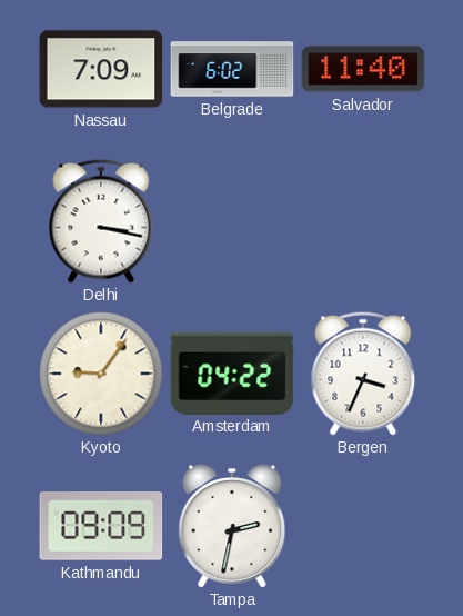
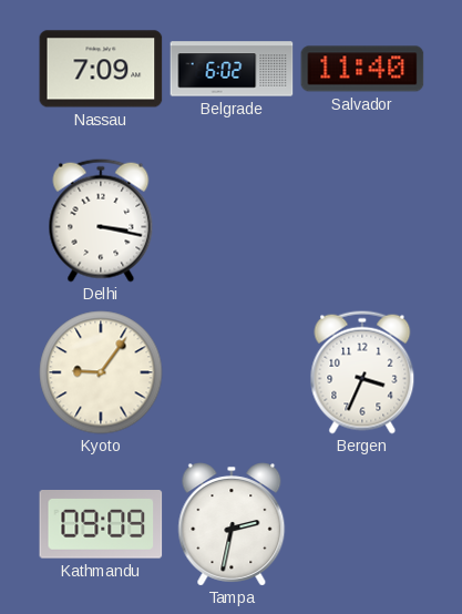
Amsterdam: 04:22 -> none (232, 372)
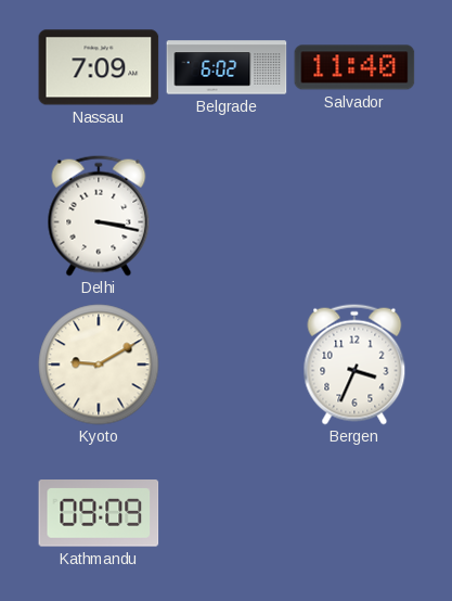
Kyoto: 9:06 -> 9:10 (99, 365)
Tampa: 2:32 -> none (232, 524)
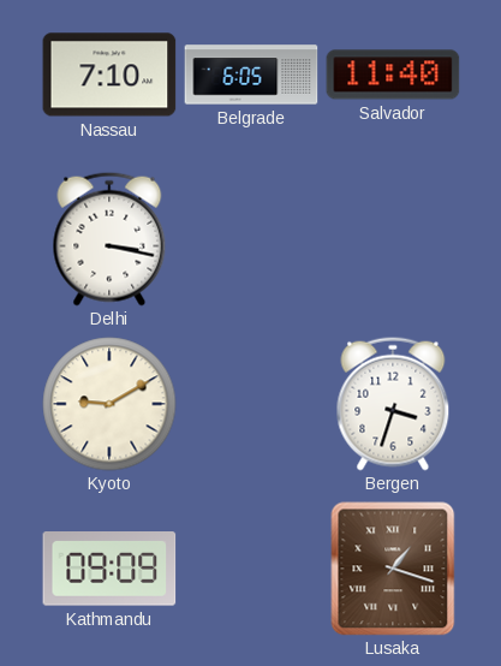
Nassau: 7:09 -> 7:10 (109, 75)
Belgrade: 6:02 -> 6:05 (251, 75)
Bergen: 3:34 -> 3:33 (393, 404)
Lusaka: none -> 1:18 (393, 569)
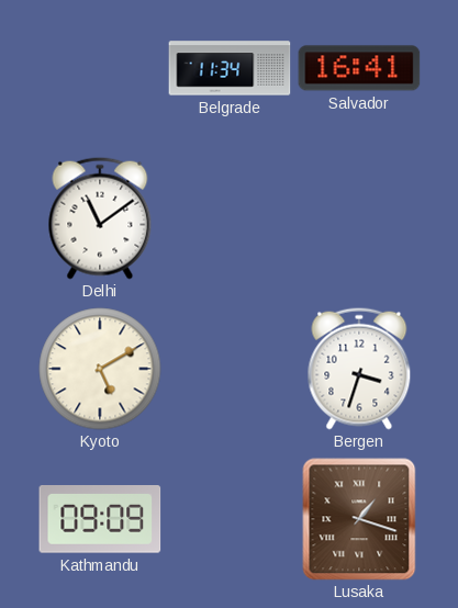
Nassau: 7:10 -> none (109, 75)
Belgrade: 6:05 -> 11:34 (230, 68)
Salvador: 11:40 -> 16:41 (359, 68)
Delhi: 3:17 -> 11:09 (100, 218)
Kyoto: 9:10 -> 5:10 (100, 369)
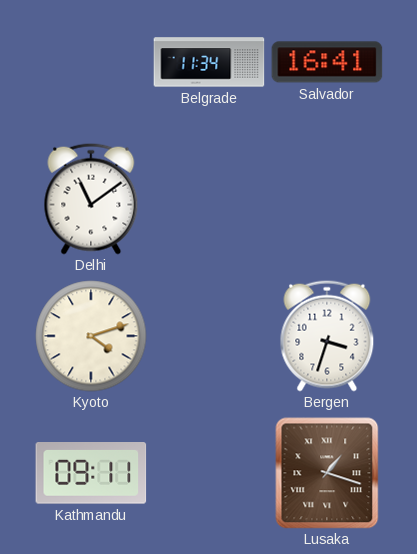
Kyoto: 5:10 -> 4:12 (91, 336)
Kathmandu: 09:09 -> 09:11 (91, 474)
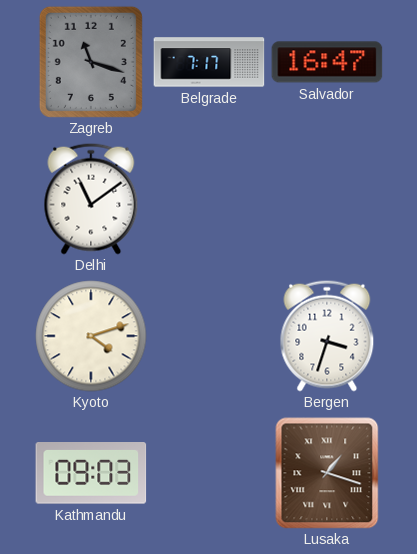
Zagreb: none -> 11:18 (91, 62)
Belgrade: 11:34 -> 7:17 (209, 62)
Salvador: 16:41 -> 16:47 (327, 62)
Kathmandu: 09:11 -> 09:03 (91, 474)
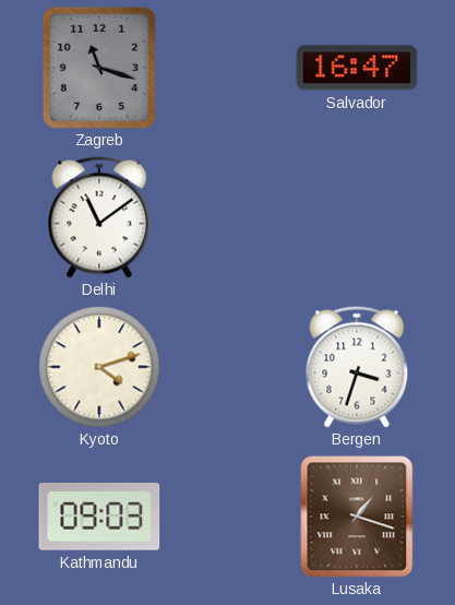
Belgrade: 7:17 -> none (209, 62)
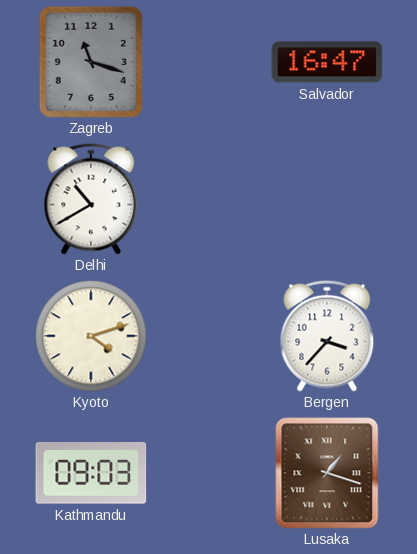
Delhi: 11:09 -> 10:40 (91, 199)
Bergen: 3:33 -> 3:37 (327, 336)
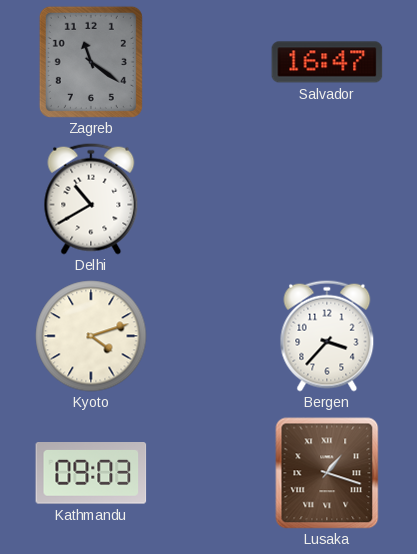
Zagreb: 11:18 -> 11:21 (91, 62)
